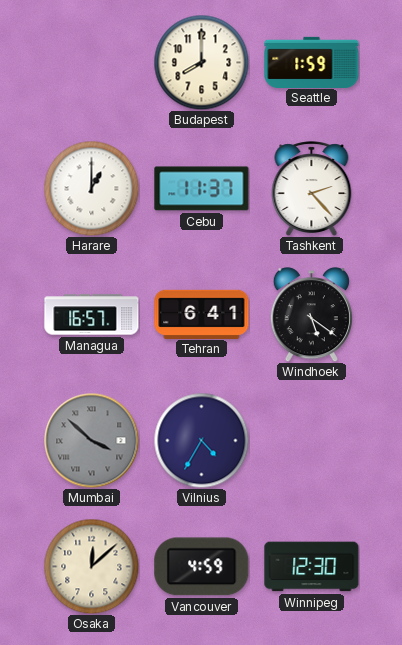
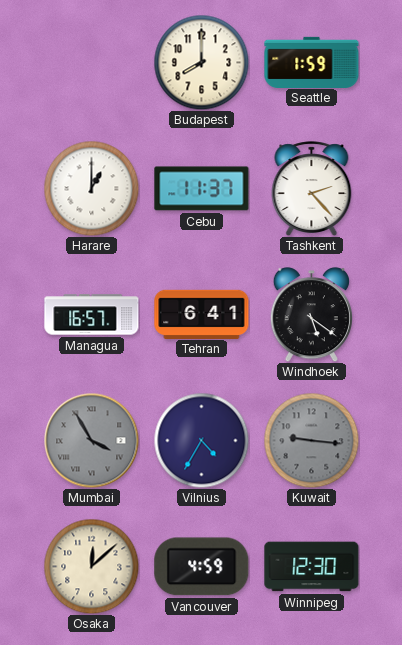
Mumbai: 3:52 -> 3:55 (91, 440)
Kuwait: none -> 9:16 (311, 440)
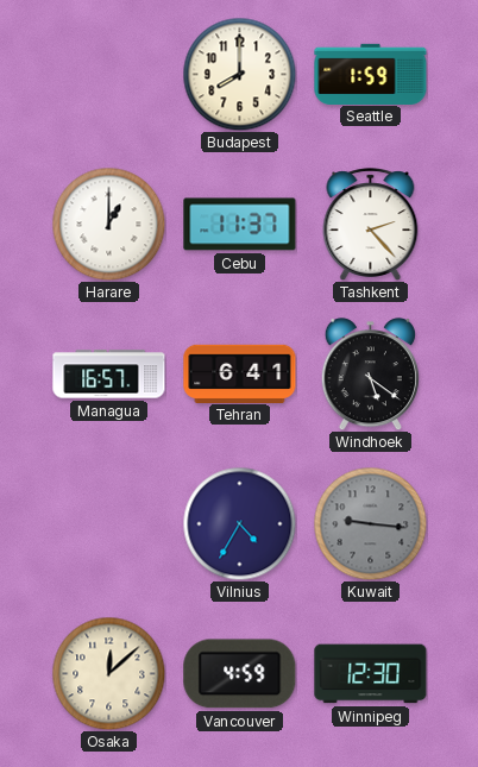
Mumbai: 3:55 -> none (91, 440)
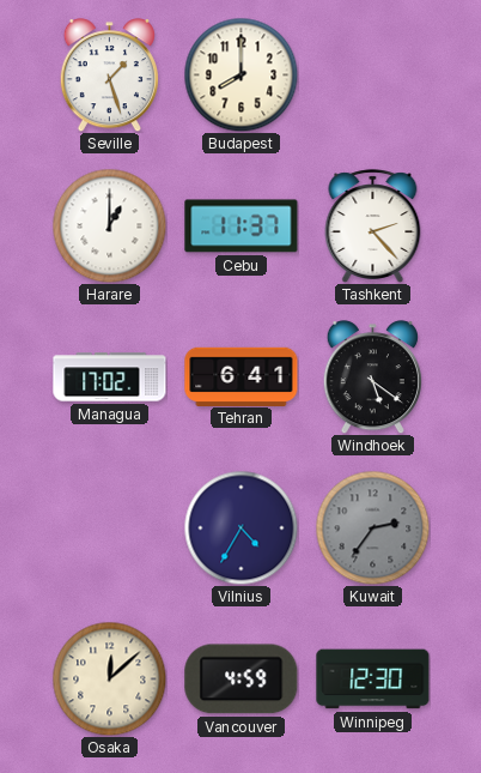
Seville: none -> 1:27 (109, 76)
Seattle: 1:59 -> none (371, 74)
Managua: 16:57 -> 17:02 (110, 378)
Kuwait: 9:16 -> 2:36 (372, 527)
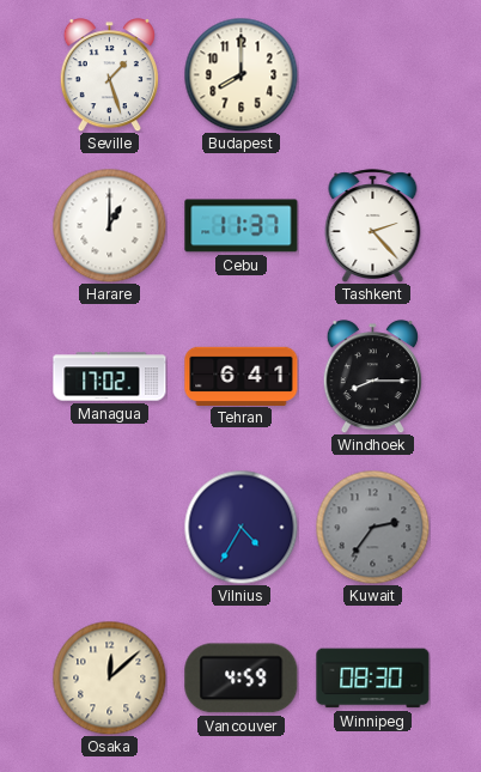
Windhoek: 5:21 -> 8:15 (372, 377)
Winnipeg: 12:30 -> 08:30 (373, 679)
